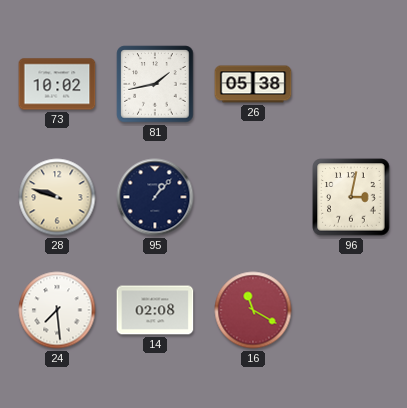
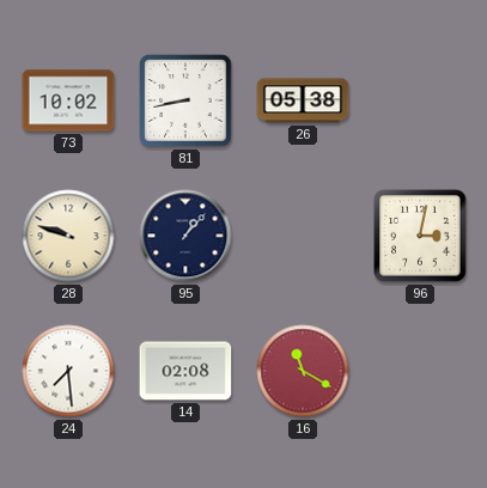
81: 1:43 -> 8:43 (185, 100)
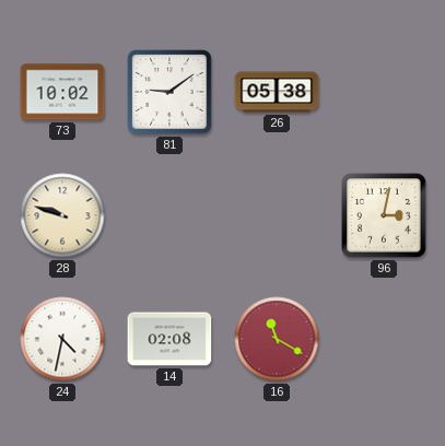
81: 8:43 -> 9:09 (169, 92)
95: 1:07 -> none (185, 236)
24: 7:29 -> 4:32 (62, 339)
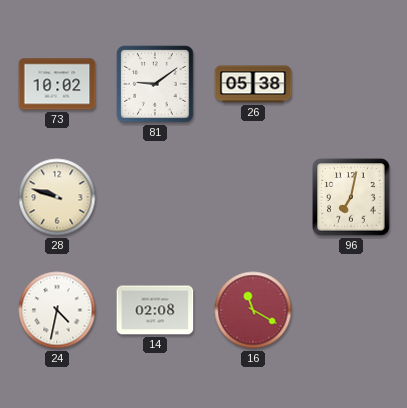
96: 3:02 -> 7:02 (351, 197)
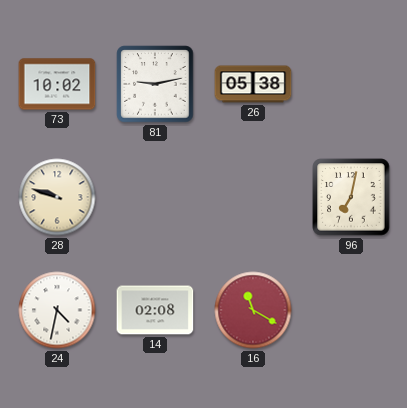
81: 9:09 -> 9:13 (155, 84)
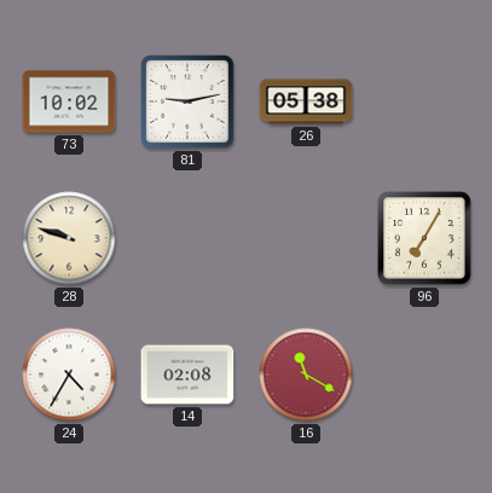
96: 7:02 -> 7:05 (424, 238)
24: 4:32 -> 4:35 (69, 375)
